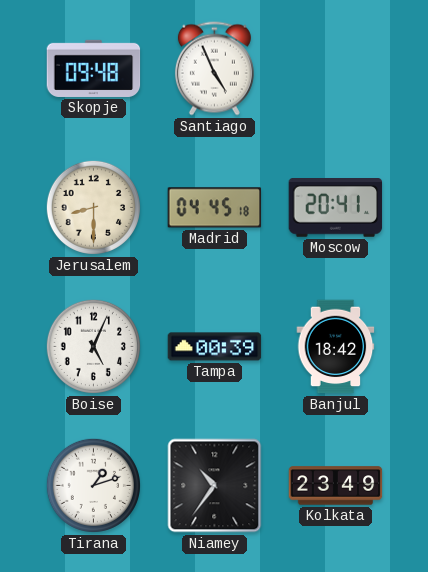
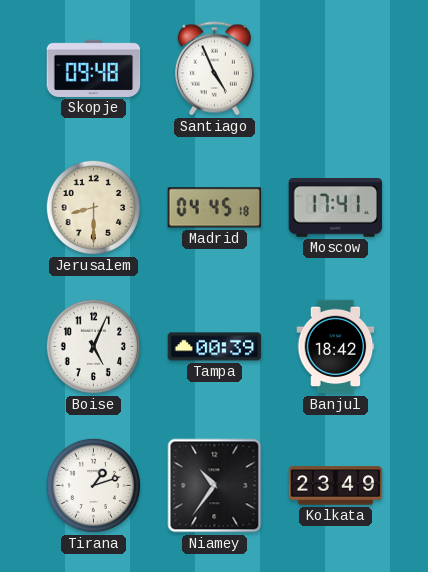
Moscow: 20:41 -> 17:41 (336, 208)
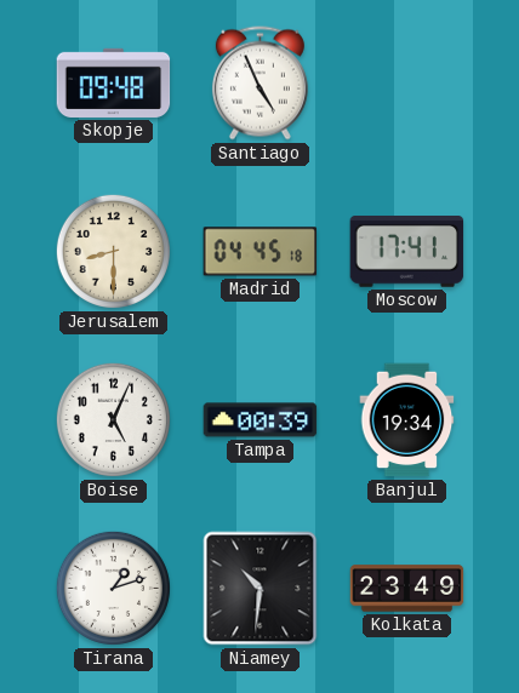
Banjul: 18:42 -> 19:34 (407, 420)
Niamey: 10:36 -> 10:31 (261, 589)
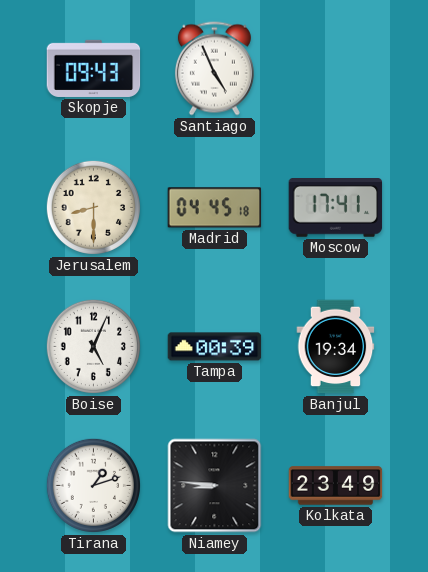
Skopje: 09:48 -> 09:43 (94, 68)
Niamey: 10:31 -> 8:46 (215, 486)
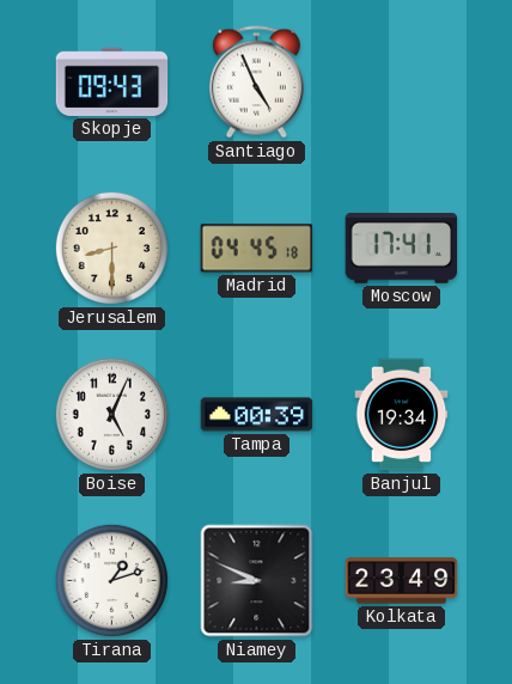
Niamey: 8:46 -> 8:49 (257, 581)
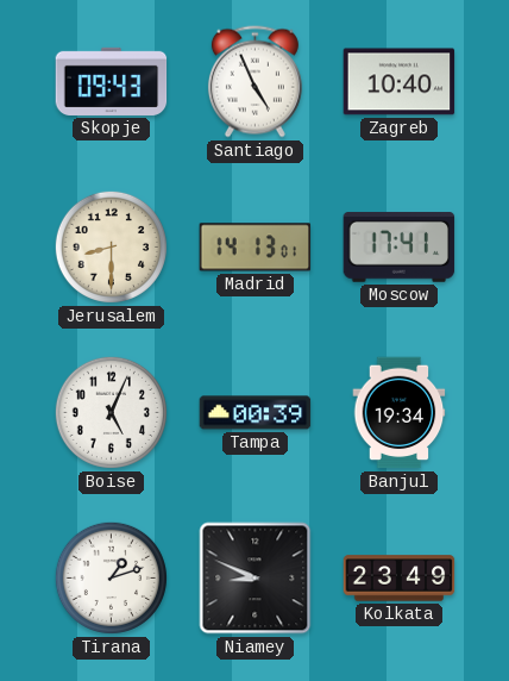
Zagreb: none -> 10:40 (400, 82)
Madrid: 04:45 -> 14:13 (256, 248)
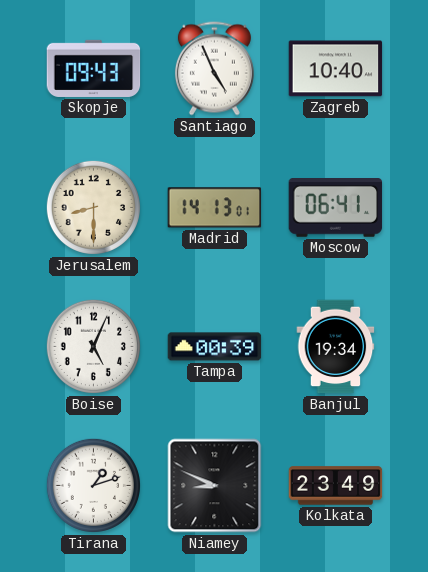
Moscow: 17:41 -> 06:41 (336, 208)
